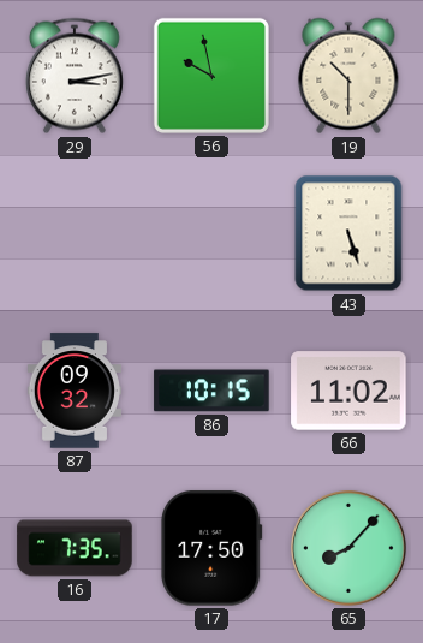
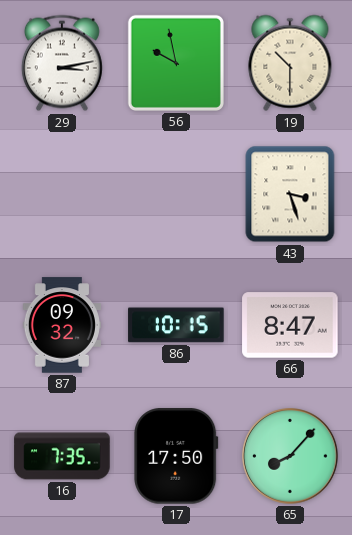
43: 5:27 -> 3:27 (290, 194)
66: 11:02 -> 8:47 (290, 325)
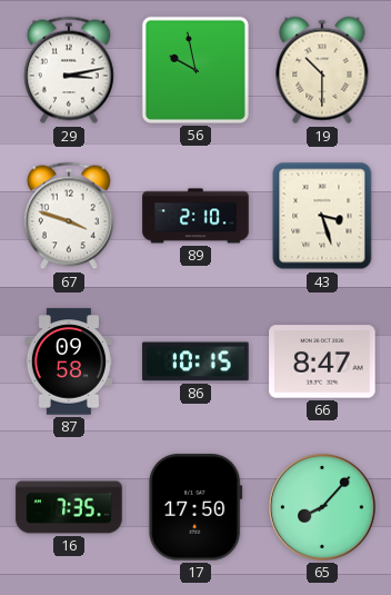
67: none -> 3:48 (69, 216)
89: none -> 2:10 (195, 216)
87: 09:32 -> 09:58 (69, 361)
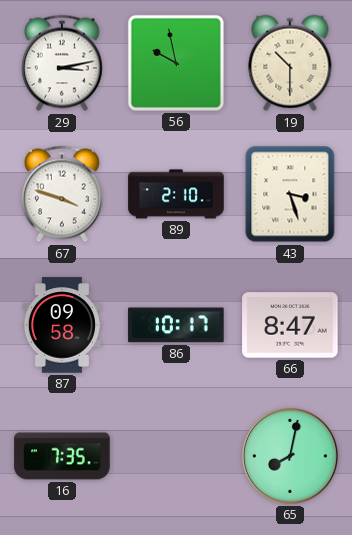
86: 10:15 -> 10:17 (176, 325)
17: 17:50 -> none (195, 507)
65: 8:07 -> 8:02 (290, 456)
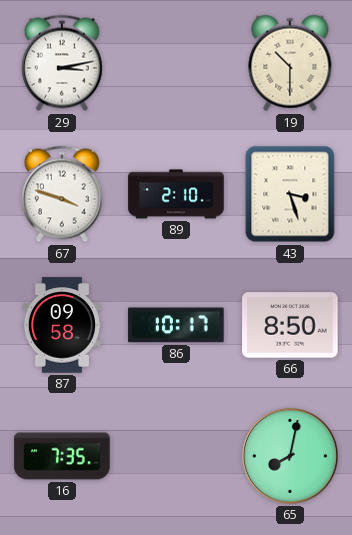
56: 9:58 -> none (176, 63)
66: 8:47 -> 8:50 (290, 325)
